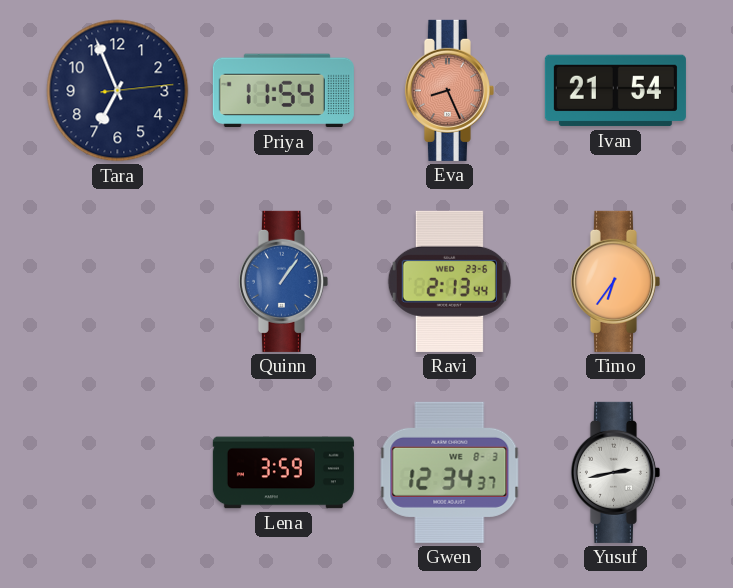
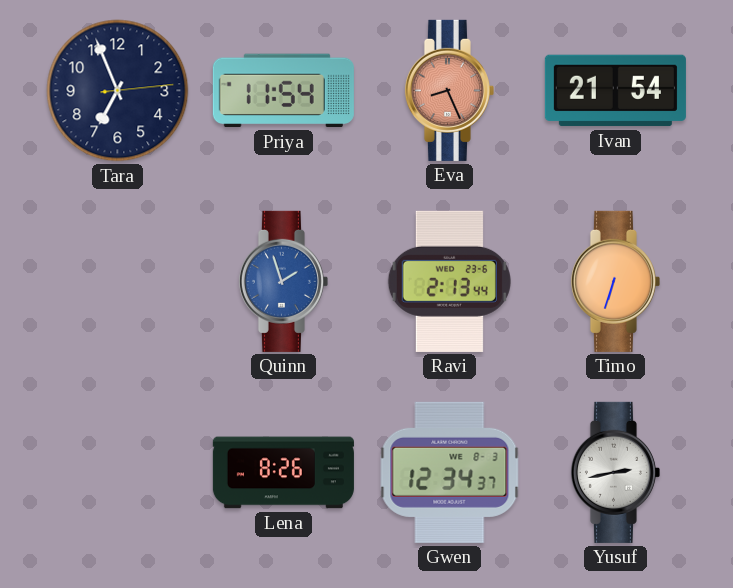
Quinn: 1:06 -> 1:57 (283, 281)
Timo: 6:36 -> 6:33 (615, 281)
Lena: 3:59 -> 8:26 (283, 473)
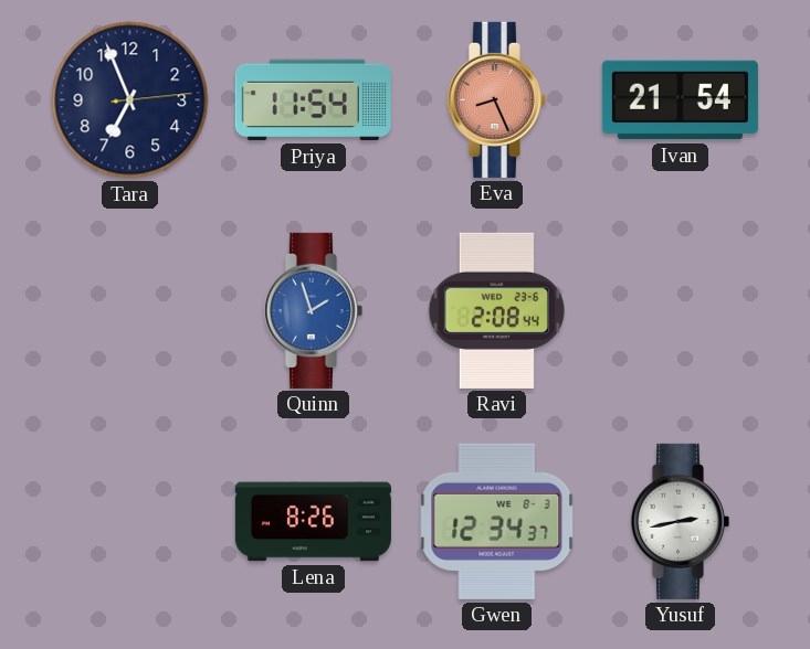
Ravi: 2:13 -> 2:08 (496, 310)
Timo: 6:33 -> none (615, 281)
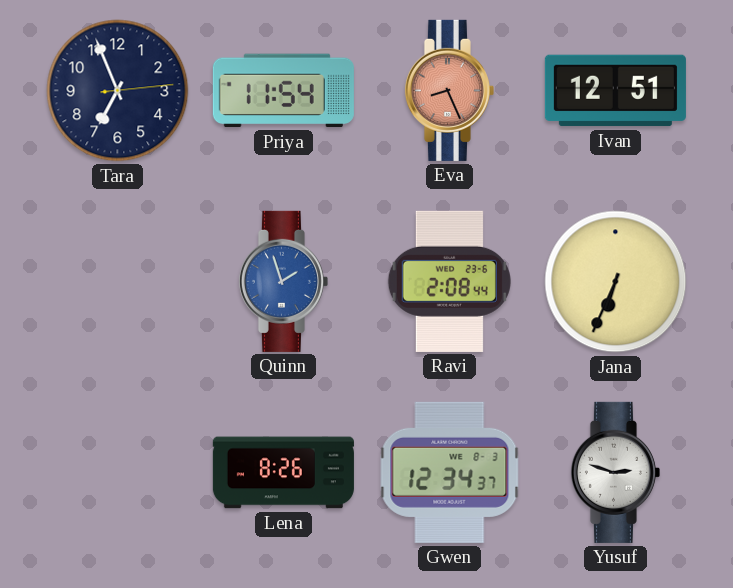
Ivan: 21:54 -> 12:51 (615, 91)
Jana: none -> 6:34 (616, 282)
Yusuf: 2:43 -> 2:48 (615, 472)
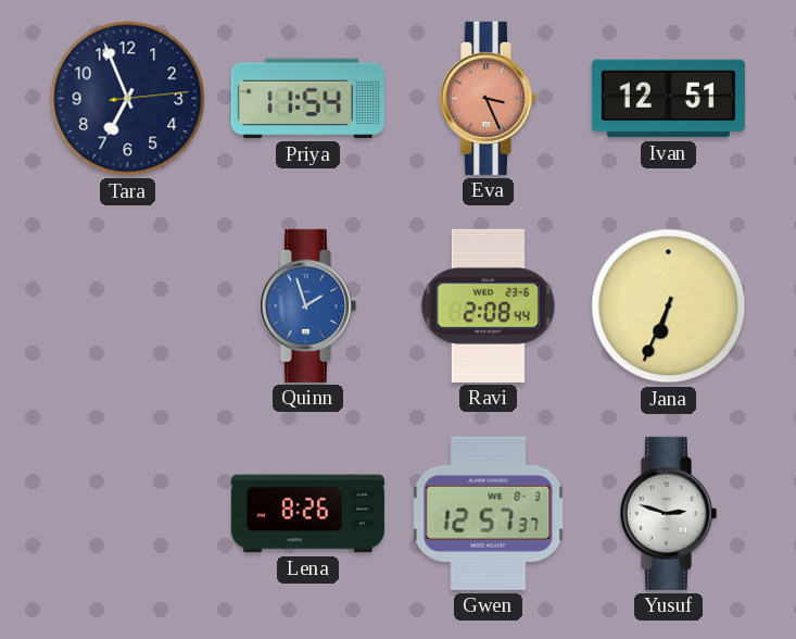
Eva: 8:26 -> 3:26 (488, 98)
Gwen: 12:34 -> 12:57 (489, 513)
